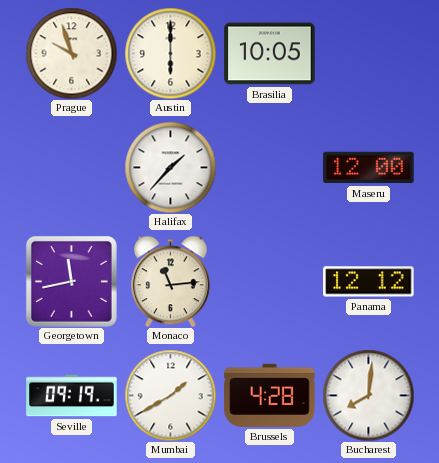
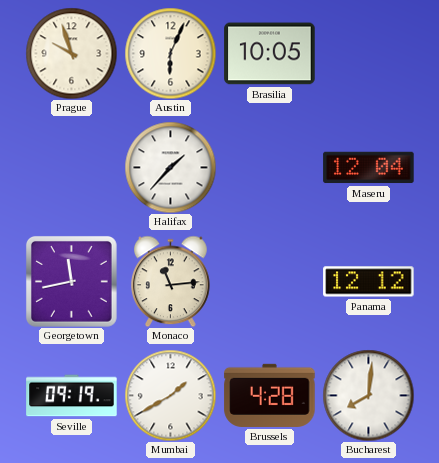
Austin: 6:00 -> 6:04 (170, 53)
Maseru: 12:00 -> 12:04 (369, 168)
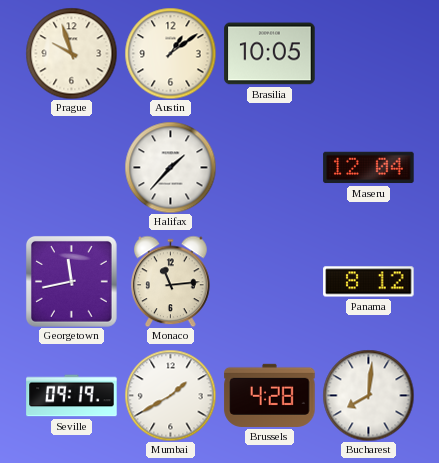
Austin: 6:04 -> 1:09 (170, 53)
Panama: 12:12 -> 8:12 (369, 282)
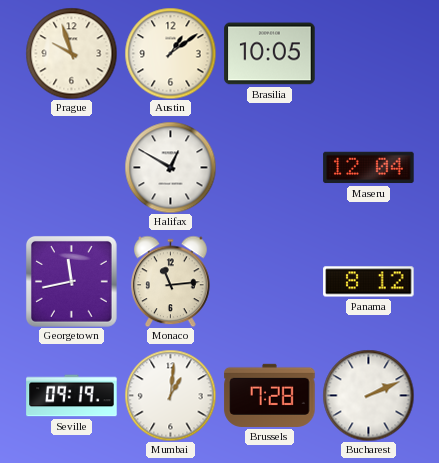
Halifax: 1:37 -> 12:50 (170, 167)
Mumbai: 1:40 -> 1:01 (170, 395)
Brussels: 4:28 -> 7:28 (270, 395)
Bucharest: 8:01 -> 2:11 (368, 395)
